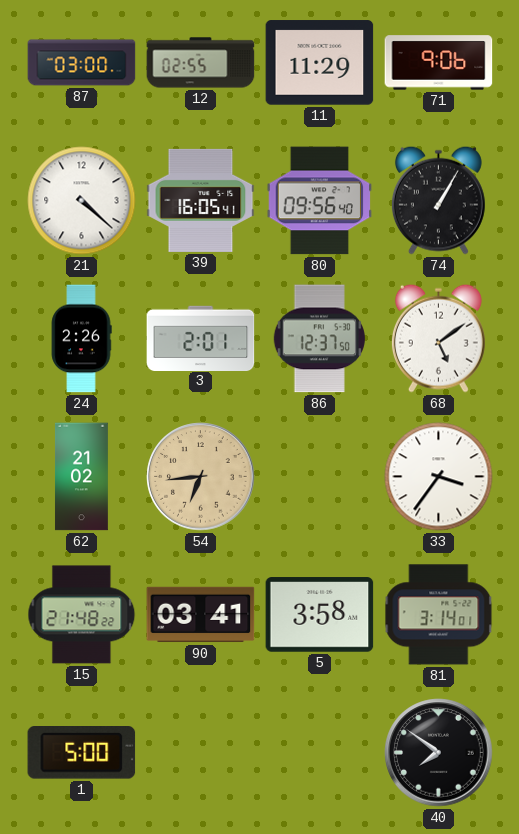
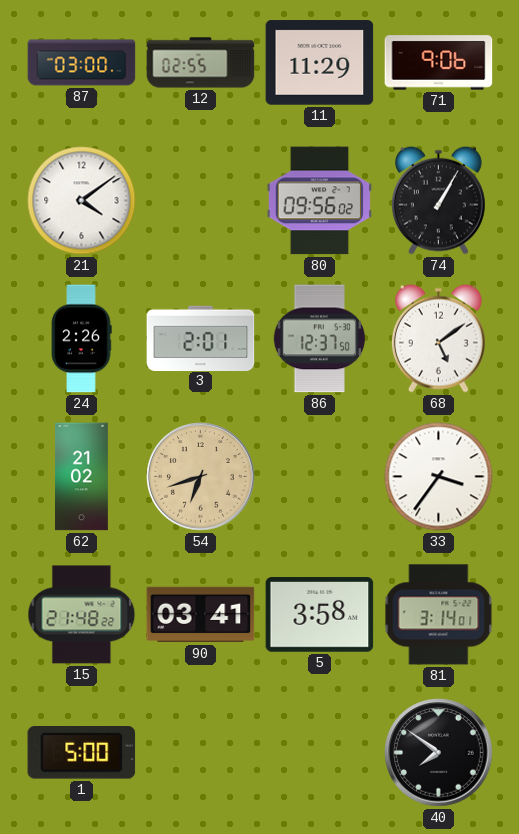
21: 4:22 -> 4:09 (82, 201)
39: 16:05 -> none (201, 200)
80: 09:56:40 -> 09:56:02 (320, 201)
54: 6:44 -> 6:42 (201, 477)
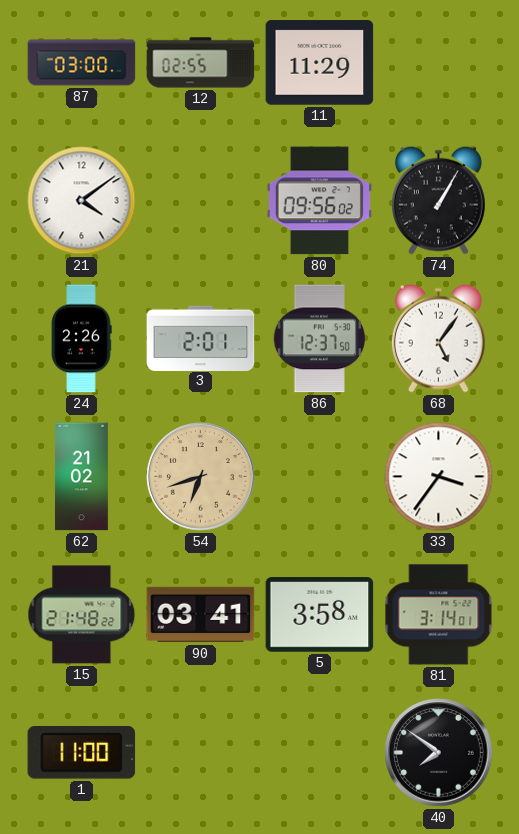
71: 9:06 -> none (439, 63)
68: 5:09 -> 5:06 (438, 338)
1: 5:00 -> 11:00 (82, 753)
